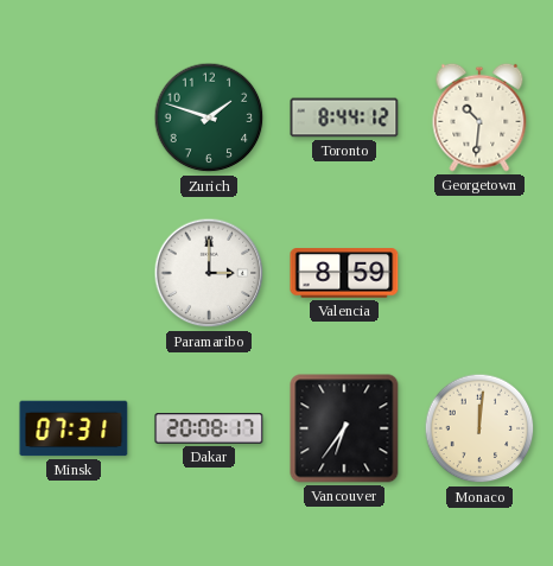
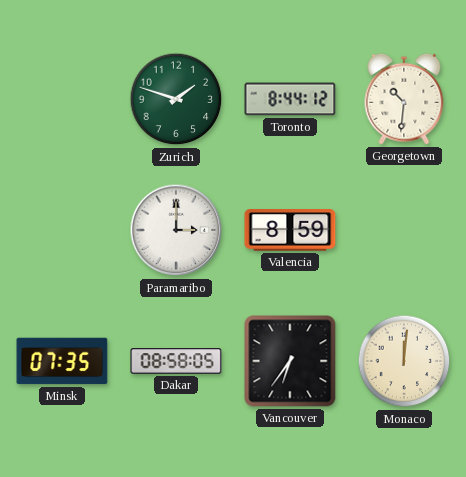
Minsk: 07:31 -> 07:35 (62, 361)
Dakar: 20:08 -> 08:58 (176, 361)
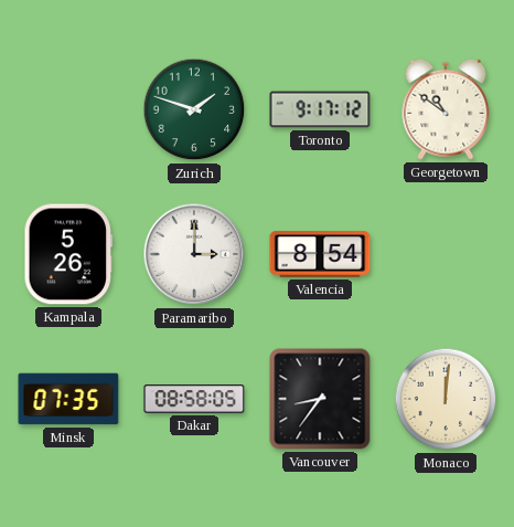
Toronto: 8:44 -> 9:17 (320, 109)
Georgetown: 10:31 -> 10:51 (446, 109)
Kampala: none -> 5:26 (68, 254)
Valencia: 8:59 -> 8:54 (320, 254)
Vancouver: 6:36 -> 8:36 (320, 399)
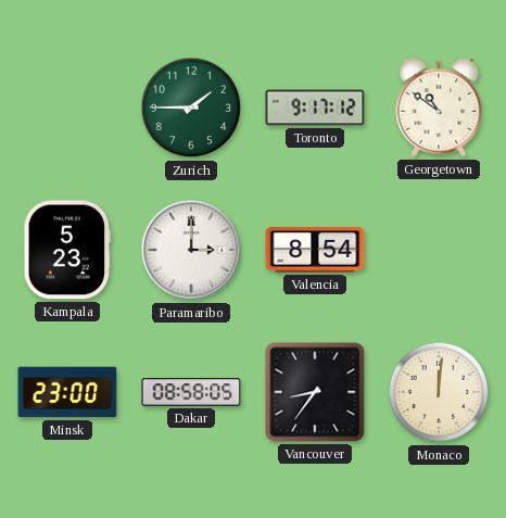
Zurich: 1:48 -> 1:45 (191, 108)
Kampala: 5:26 -> 5:23 (67, 250)
Minsk: 07:35 -> 23:00 (67, 392)
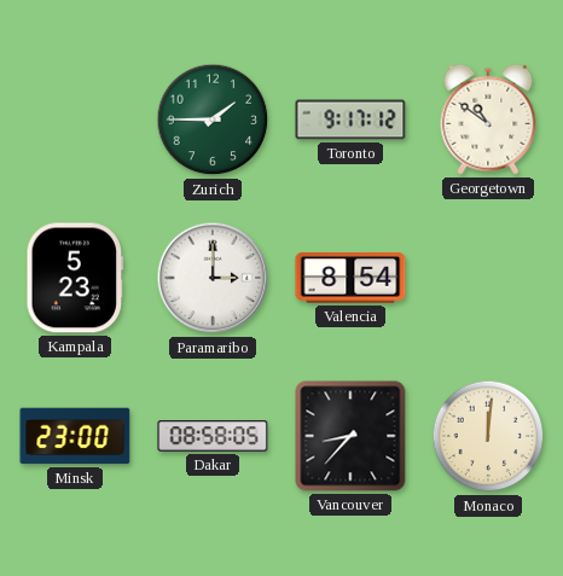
Vancouver: 8:36 -> 8:37 (350, 436)
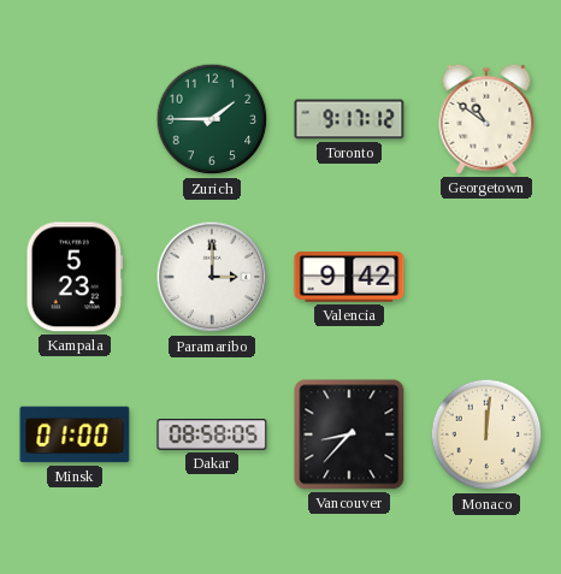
Valencia: 8:54 -> 9:42 (349, 277)
Minsk: 23:00 -> 01:00 (75, 434)
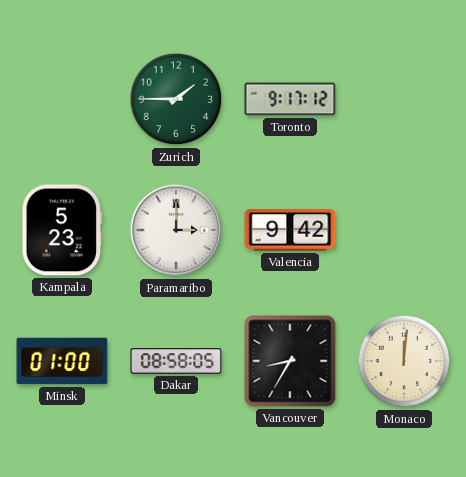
Georgetown: 10:51 -> none (486, 119)
Vancouver: 8:37 -> 8:35 (290, 361)
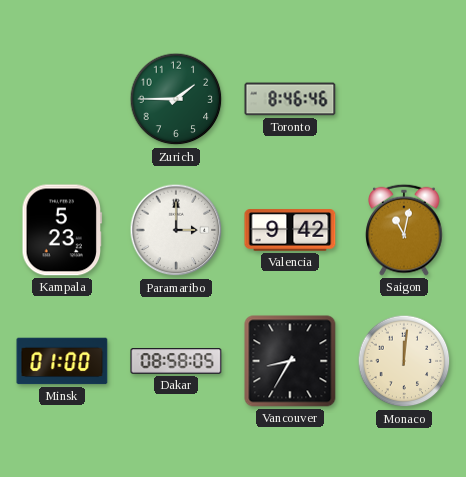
Toronto: 9:17 -> 8:46 (290, 99)
Saigon: none -> 11:02 (404, 230)
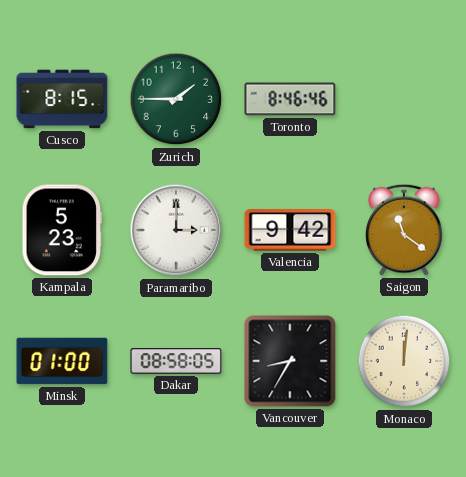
Cusco: none -> 8:15 (62, 99)
Saigon: 11:02 -> 11:21 (404, 230)
